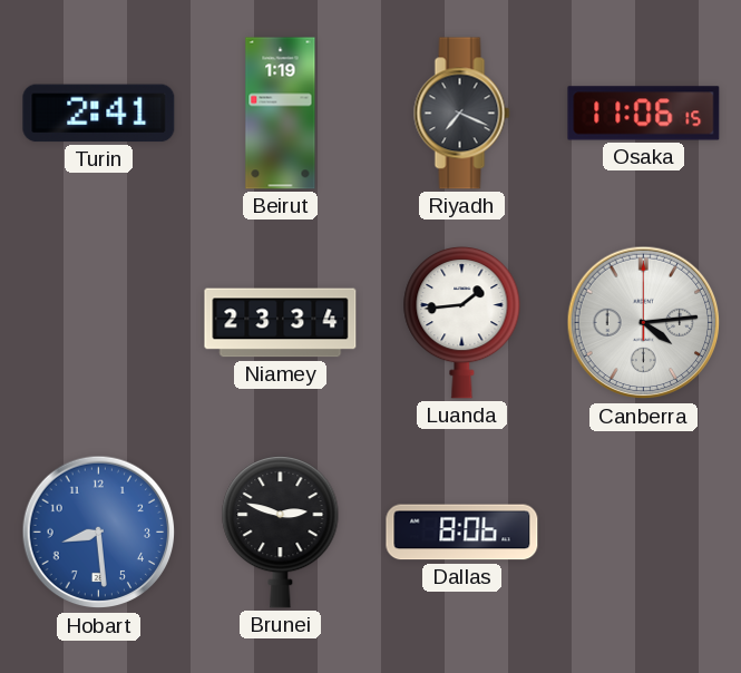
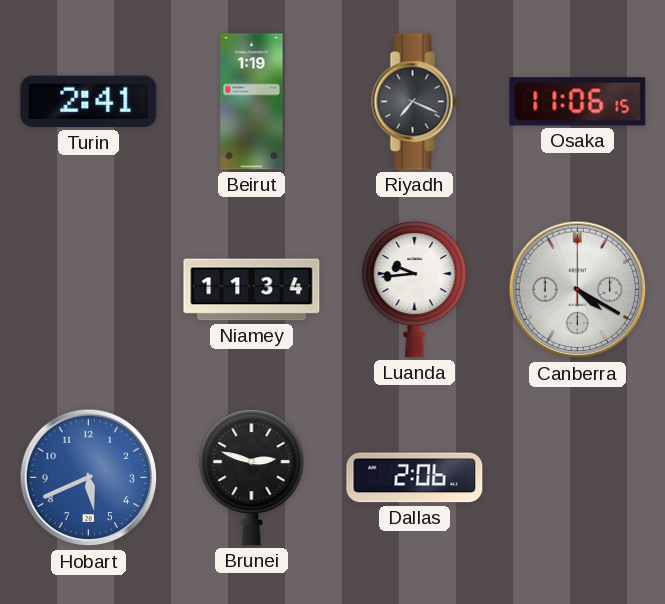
Niamey: 23:34 -> 11:34 (252, 290)
Luanda: 1:44 -> 9:44 (415, 289)
Canberra: 4:14 -> 4:20 (578, 290)
Hobart: 8:29 -> 5:41 (89, 478)
Dallas: 8:06 -> 2:06 (415, 478)
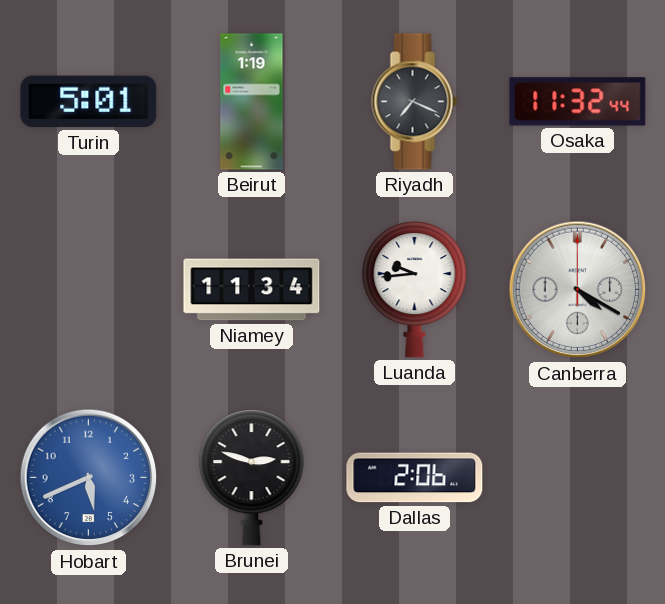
Turin: 2:41 -> 5:01 (89, 102)
Osaka: 11:06 -> 11:32 (578, 102)
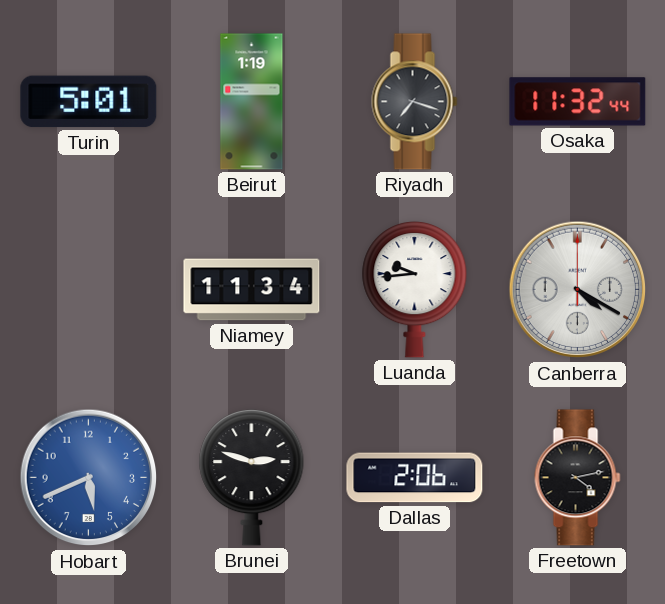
Riyadh: 7:19 -> 7:18 (415, 102)
Freetown: none -> 4:13 (578, 478)
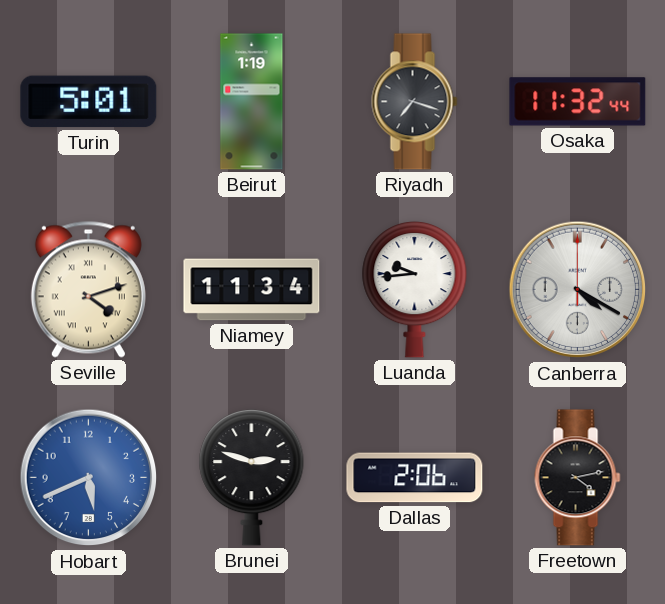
Seville: none -> 4:12 (88, 289)
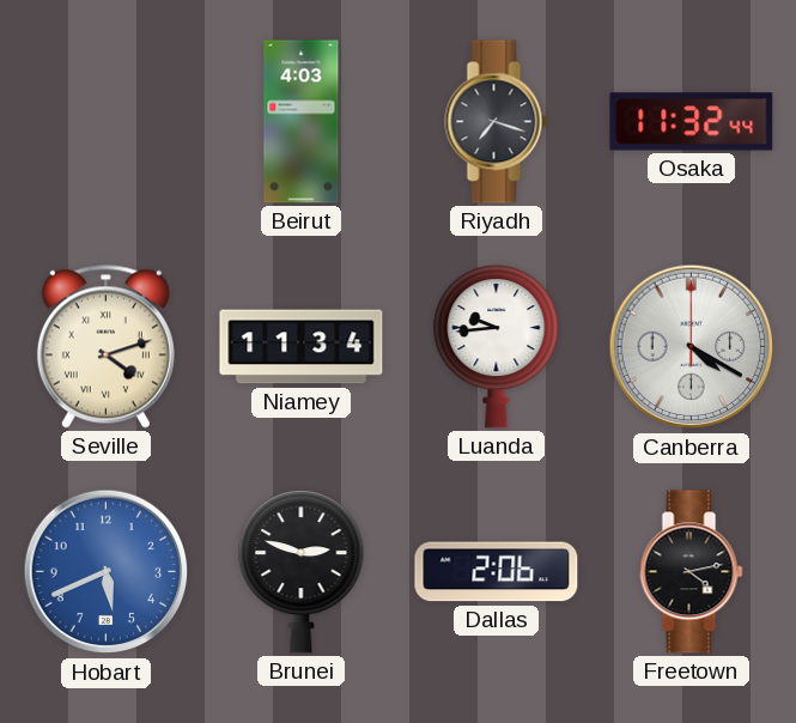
Turin: 5:01 -> none (89, 102)
Beirut: 1:19 -> 4:03 (302, 122)
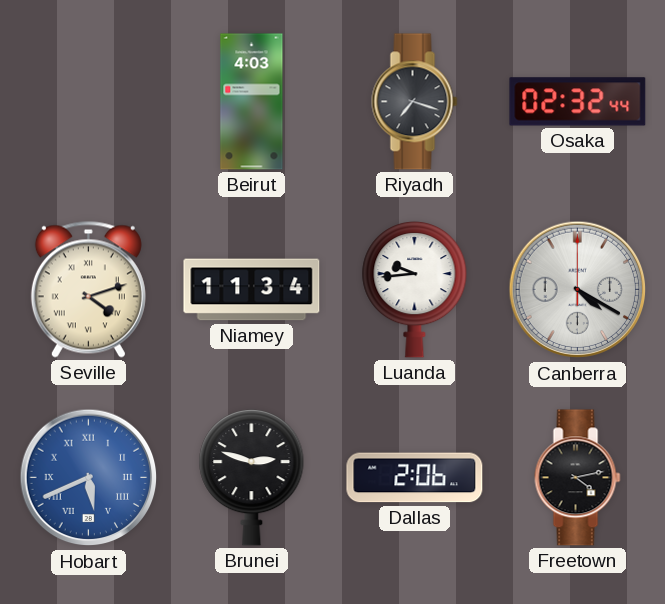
Osaka: 11:32 -> 02:32 (578, 102)
Hobart numerals: Arabic -> Roman (89, 478)
